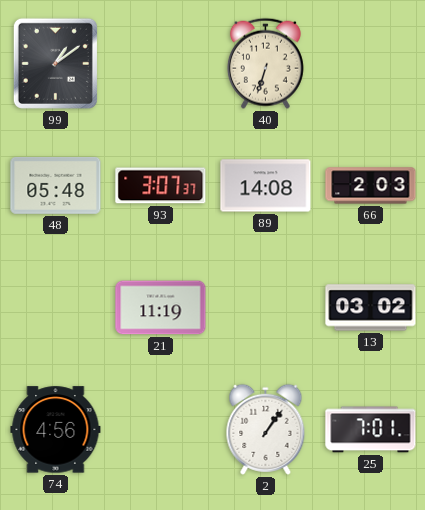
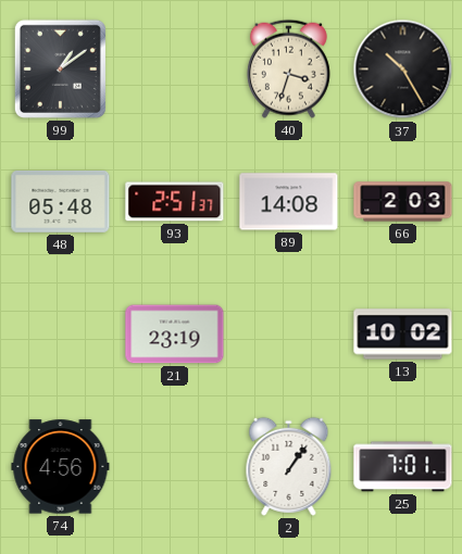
40: 6:33 -> 3:33 (288, 68)
37: none -> 10:25 (403, 70)
93: 3:07 -> 2:51 (175, 202)
21: 11:19 -> 23:19 (175, 335)
13: 03:02 -> 10:02 (403, 335)
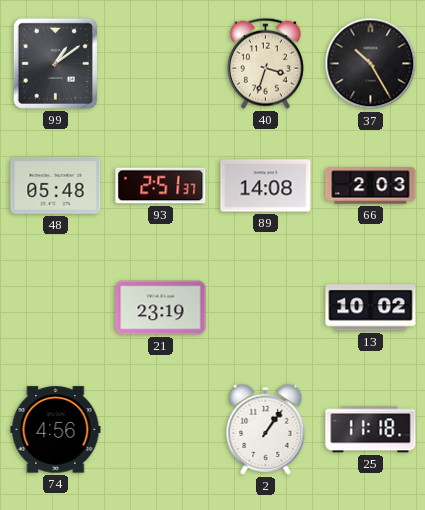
25: 7:01 -> 11:18 (371, 430)
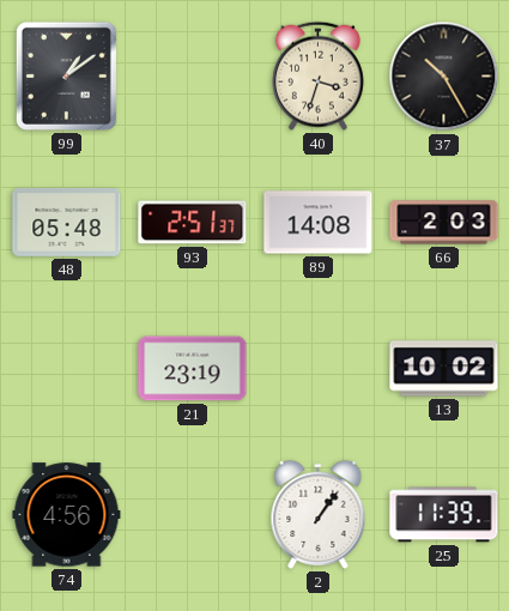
25: 11:18 -> 11:39 (444, 515)
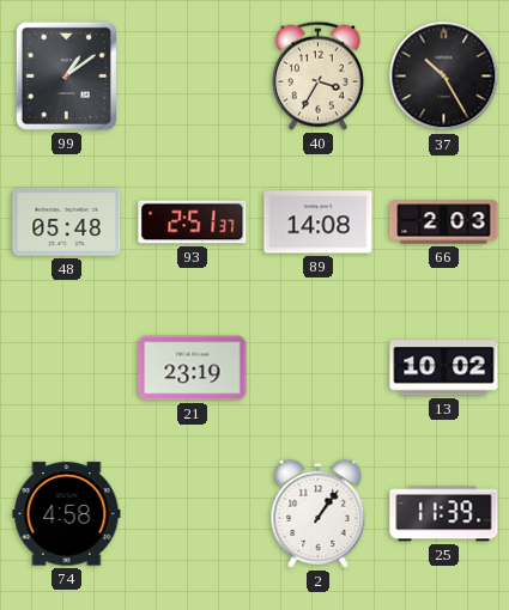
40: 3:33 -> 3:35 (317, 75)
74: 4:56 -> 4:58 (67, 514)
